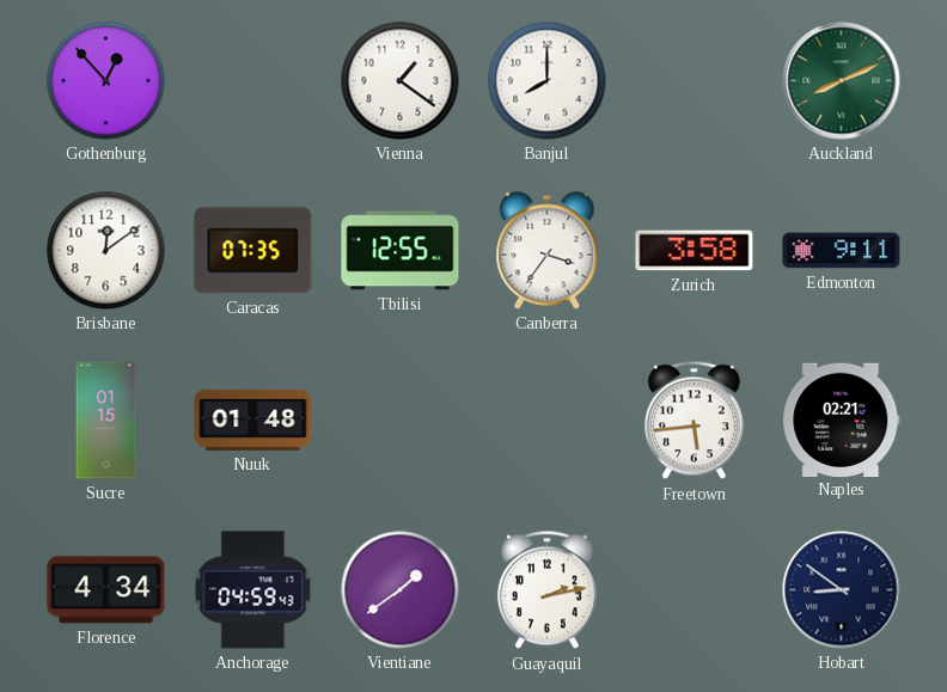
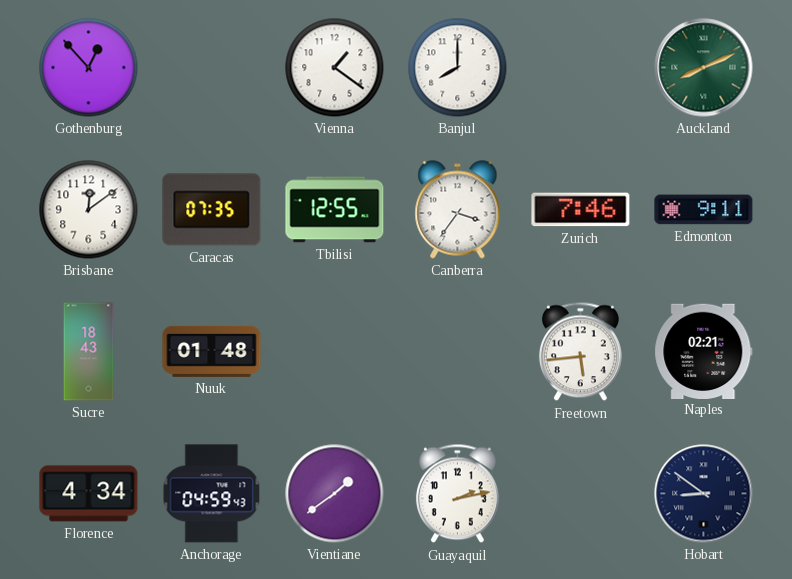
Zurich: 3:58 -> 7:46 (581, 210)
Sucre: 01:15 -> 18:43 (89, 352)
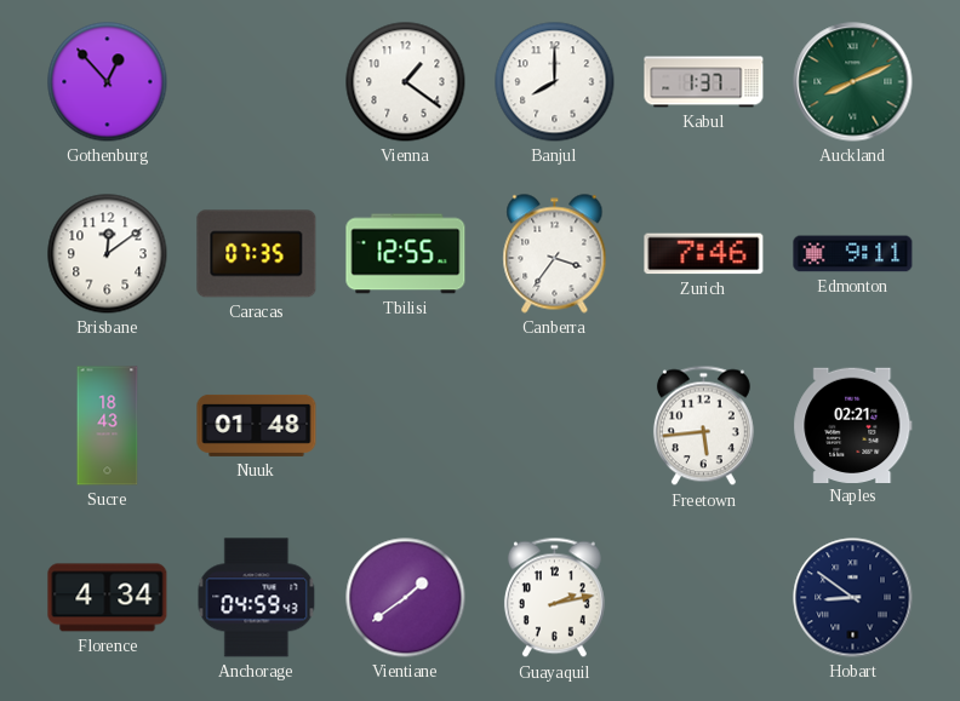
Kabul: none -> 1:37 (704, 82)
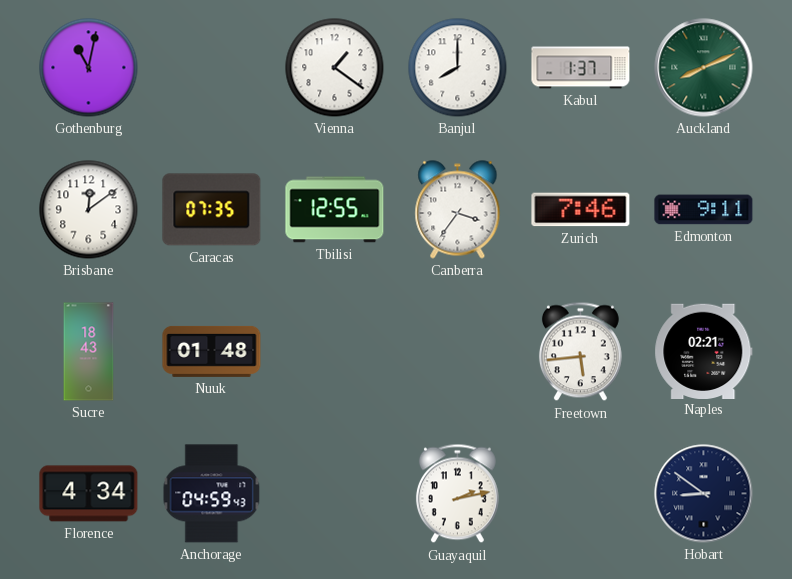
Gothenburg: 12:53 -> 11:02 (89, 68)
Vientiane: 1:39 -> none (406, 598)
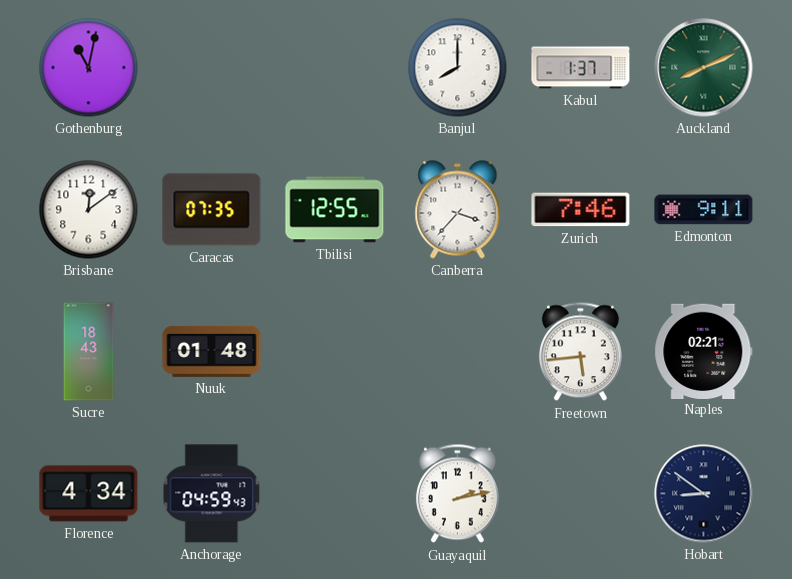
Vienna: 1:21 -> none (335, 68)
Canberra: 3:36 -> 3:37 (458, 210)
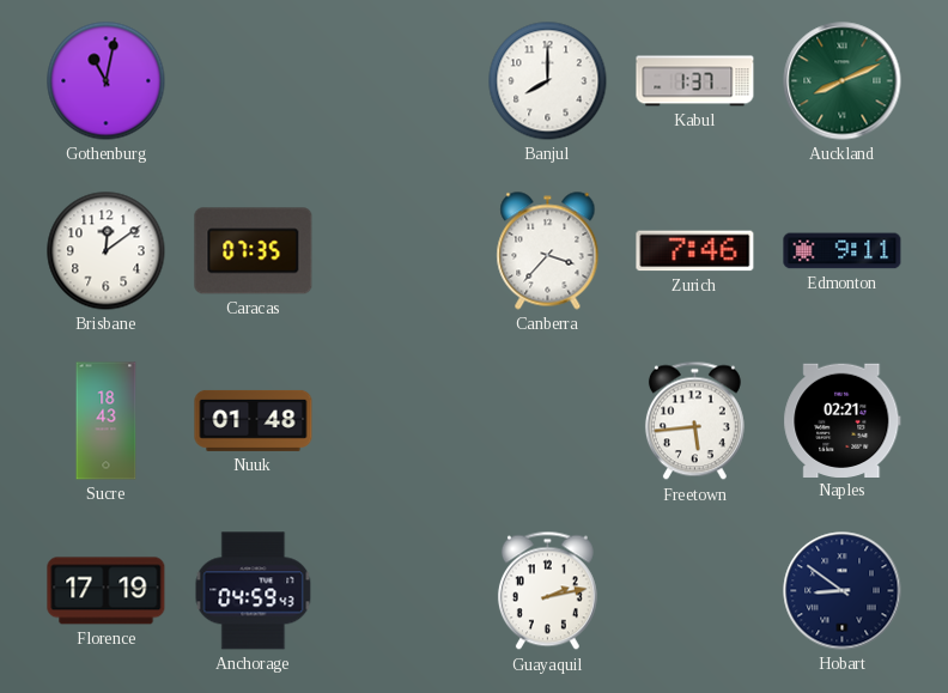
Tbilisi: 12:55 -> none (335, 210)
Florence: 4:34 -> 17:19 (107, 591)
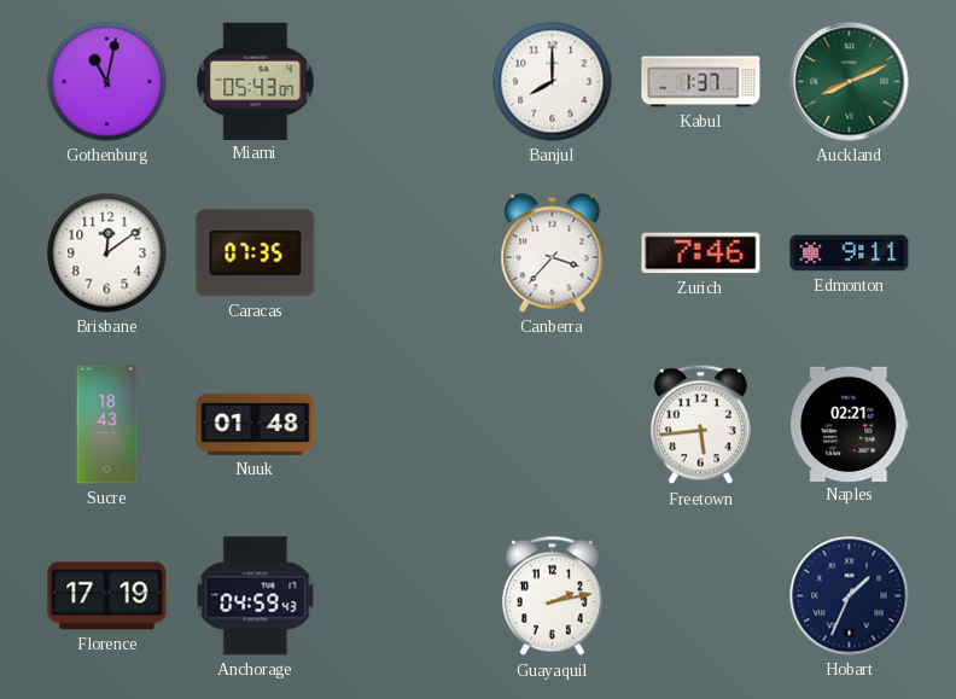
Miami: none -> 05:43 (256, 81)
Hobart: 8:51 -> 1:34 (850, 596)
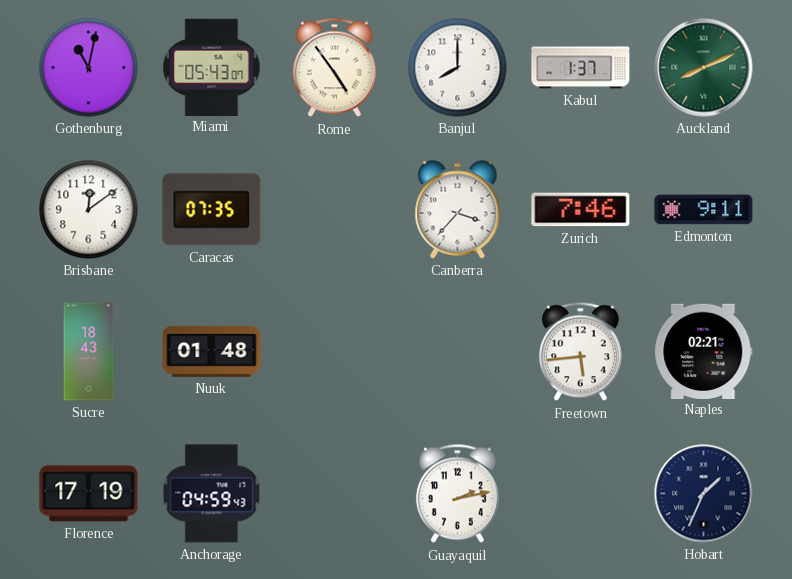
Rome: none -> 4:54 (334, 68)
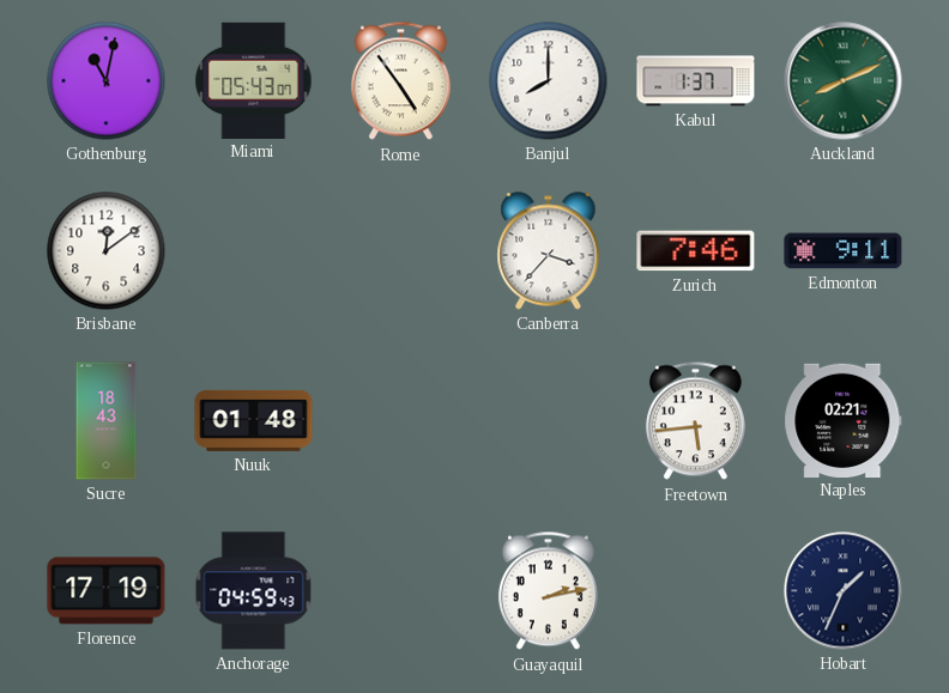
Caracas: 07:35 -> none (212, 210)
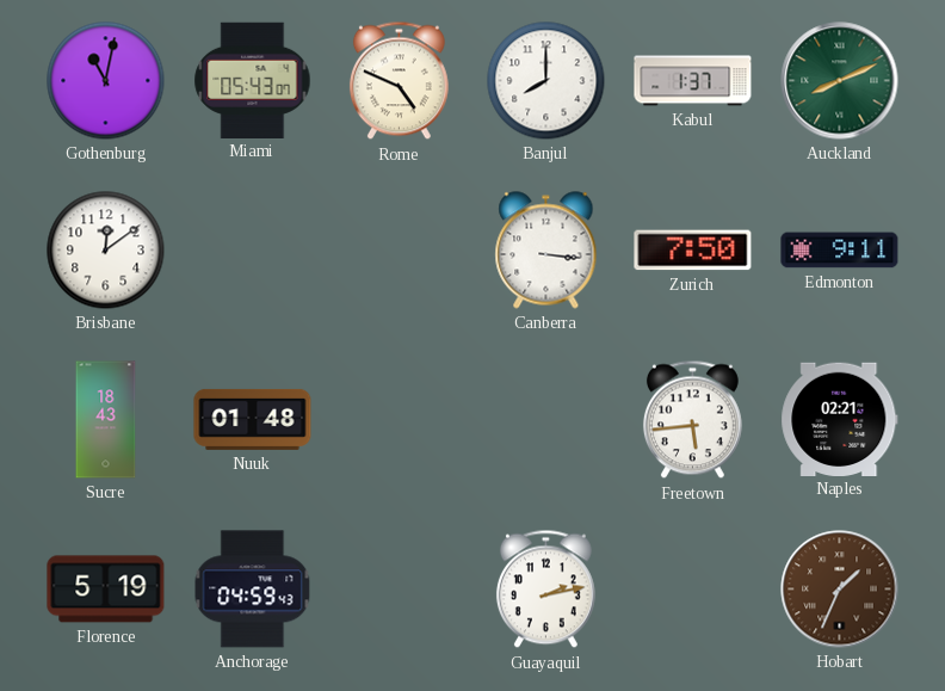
Rome: 4:54 -> 4:49 (399, 81)
Canberra: 3:37 -> 3:16 (546, 251)
Zurich: 7:46 -> 7:50 (693, 251)
Florence: 17:19 -> 5:19 (106, 590)
Hobart dial: navy -> brown (840, 590)
